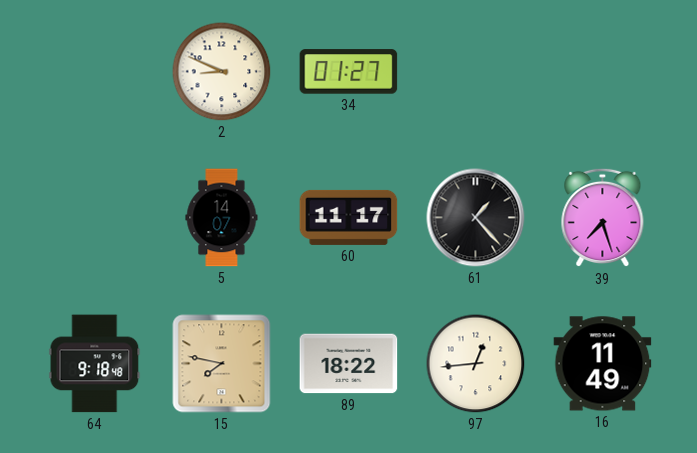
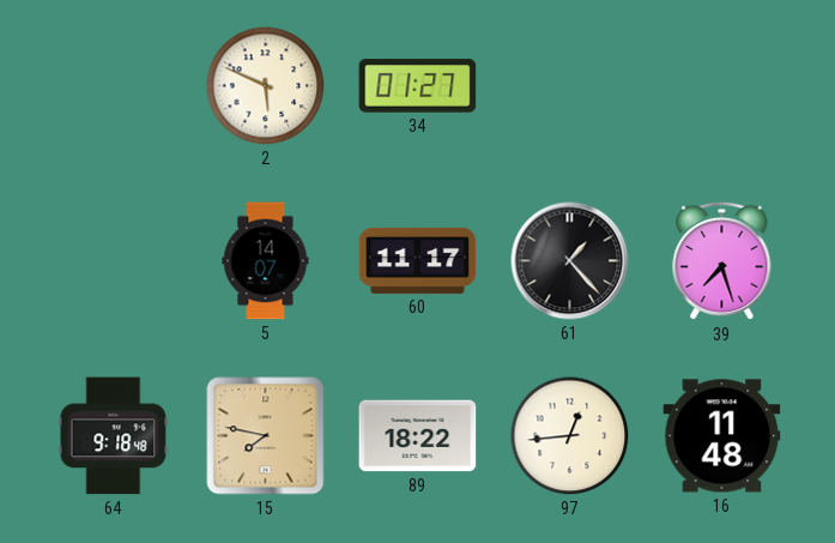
2: 8:49 -> 5:49 (266, 86)
16: 11:49 -> 11:48 (722, 436)
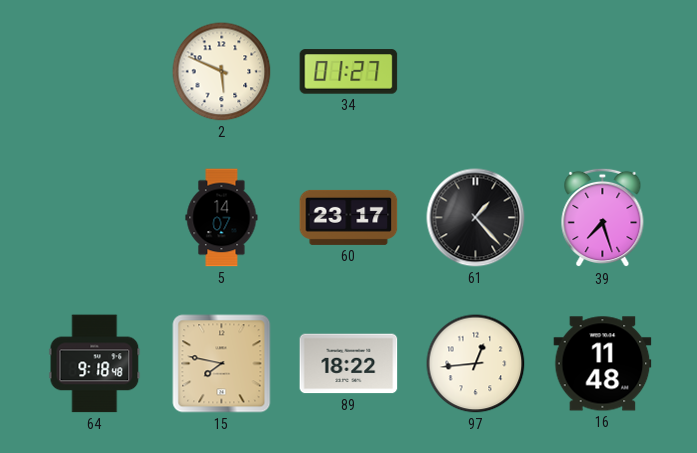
60: 11:17 -> 23:17 (349, 217)
